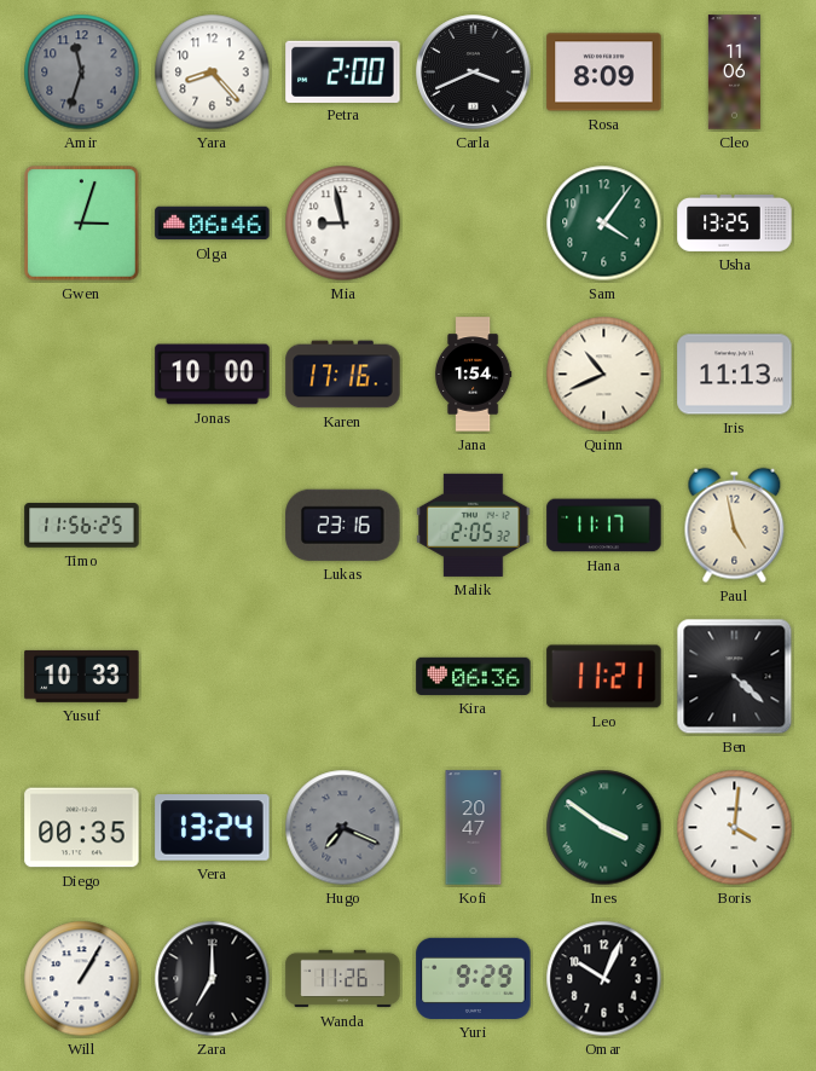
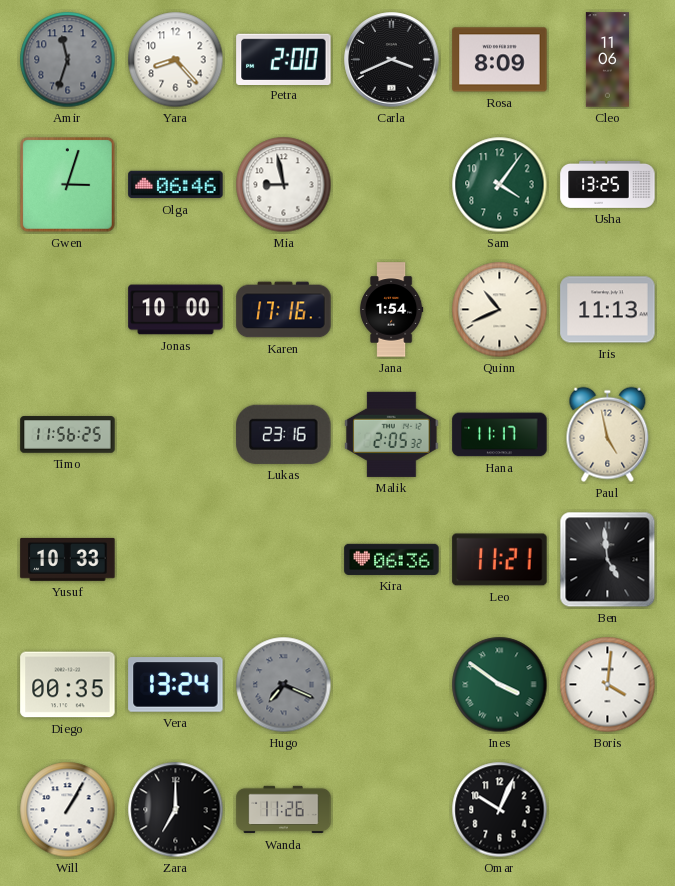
Ben: 4:22 -> 4:59 (608, 560)
Kofi: 20:47 -> none (474, 828)
Yuri: 9:29 -> none (474, 978)
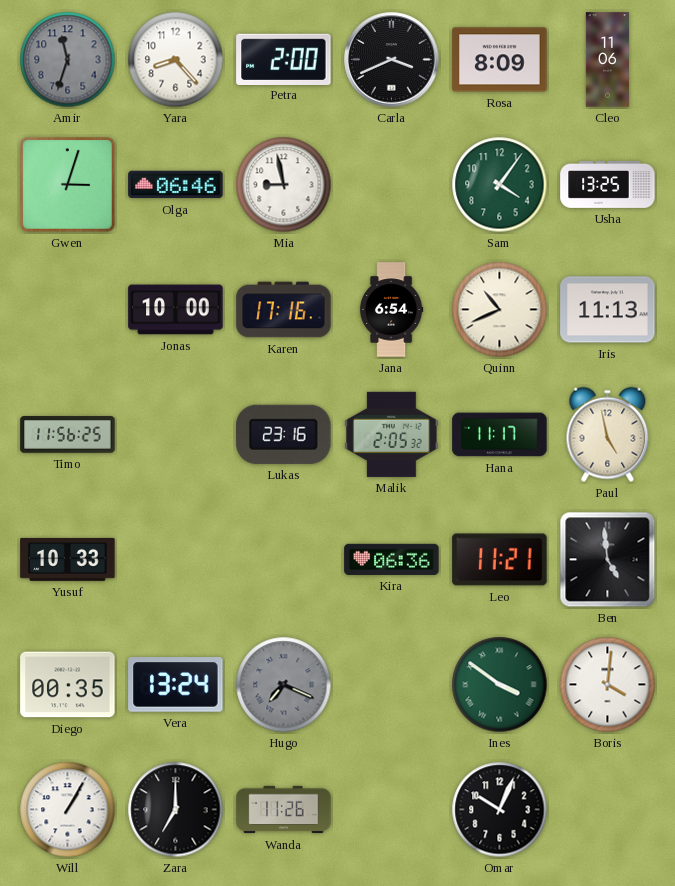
Jana: 1:54 -> 6:54 (391, 310)
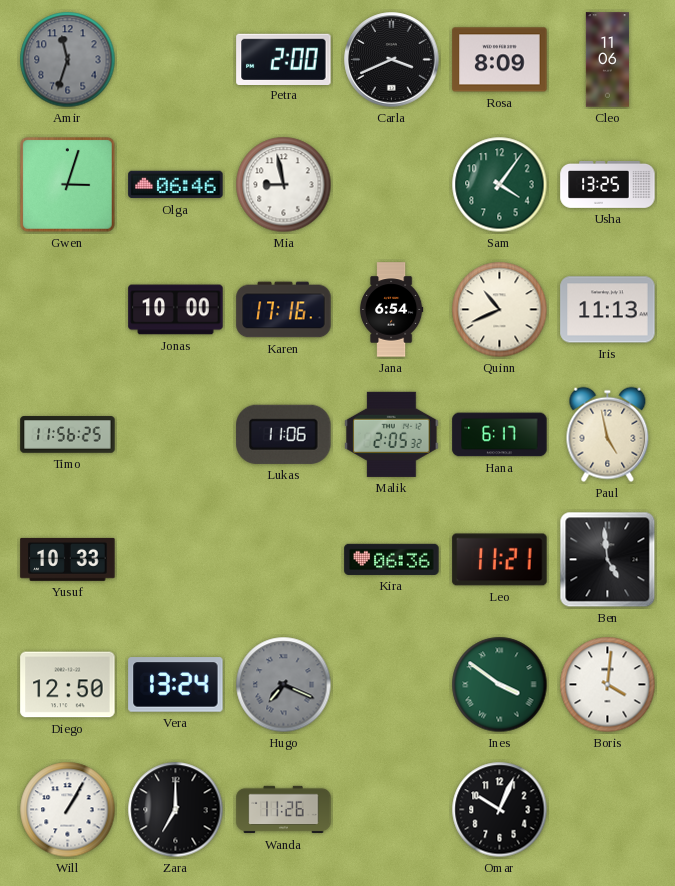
Yara: 8:23 -> none (176, 60)
Lukas: 23:16 -> 11:06 (284, 434)
Hana: 11:17 -> 6:17 (500, 435)
Diego: 00:35 -> 12:50 (68, 685)
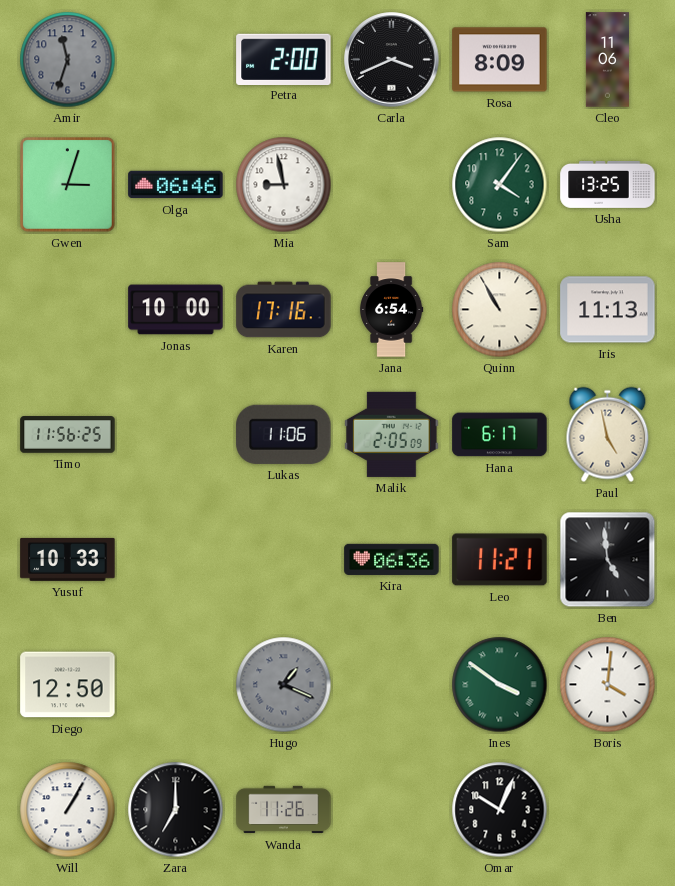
Quinn: 10:41 -> 10:55 (500, 310)
Malik: 2:05:32 -> 2:05:09 (392, 434)
Vera: 13:24 -> none (176, 685)
Hugo: 7:19 -> 1:19 (284, 685)
